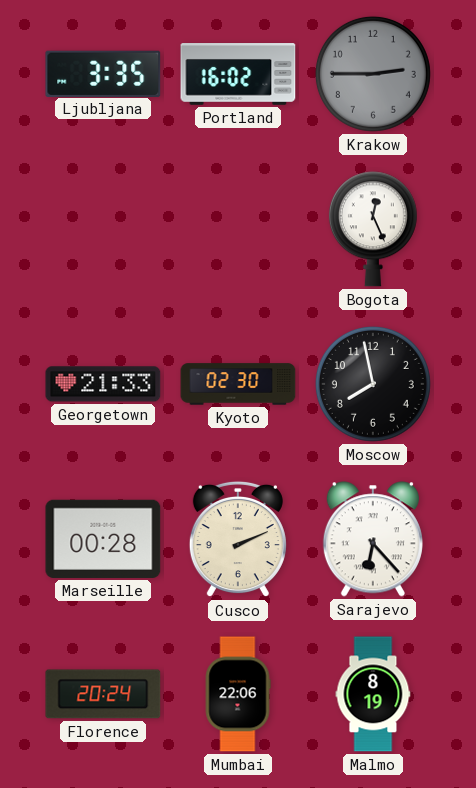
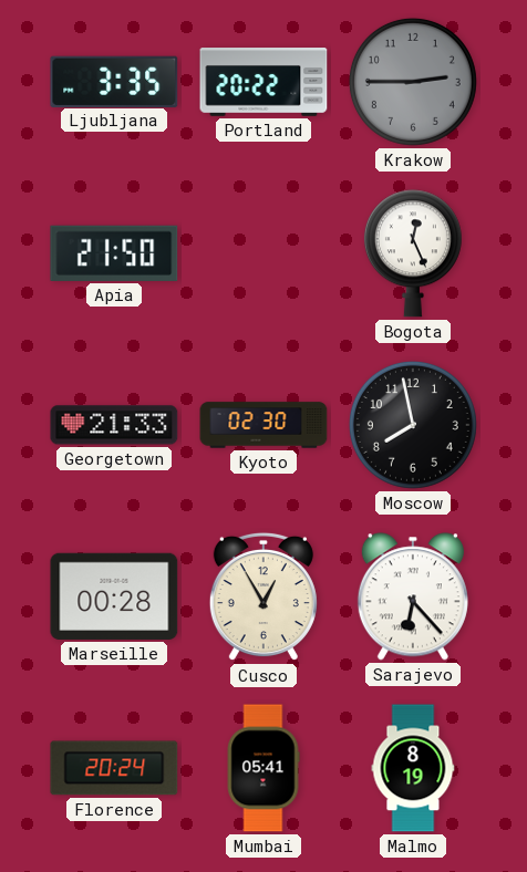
Portland: 16:02 -> 20:22 (263, 82)
Apia: none -> 21:50 (114, 253)
Cusco: 2:11 -> 12:55 (263, 596)
Mumbai: 22:06 -> 05:41 (263, 768)
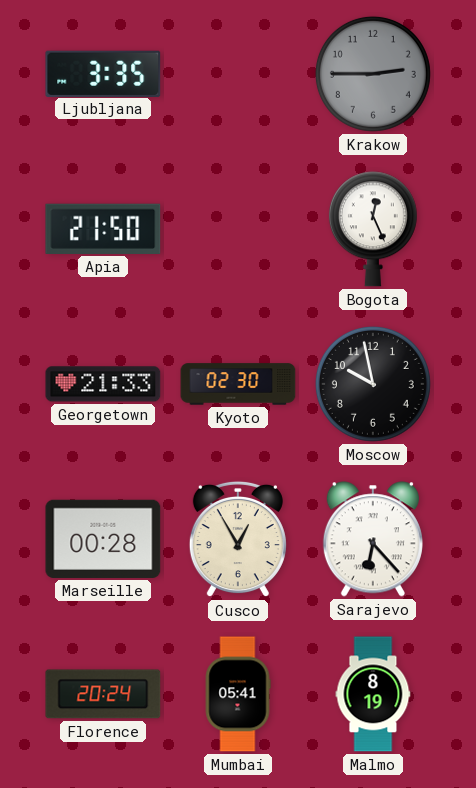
Portland: 20:22 -> none (263, 82)
Moscow: 7:58 -> 9:58 (373, 384)
